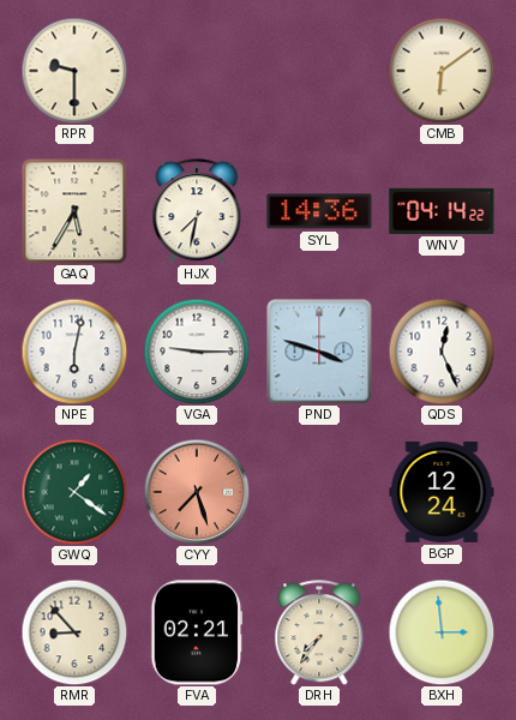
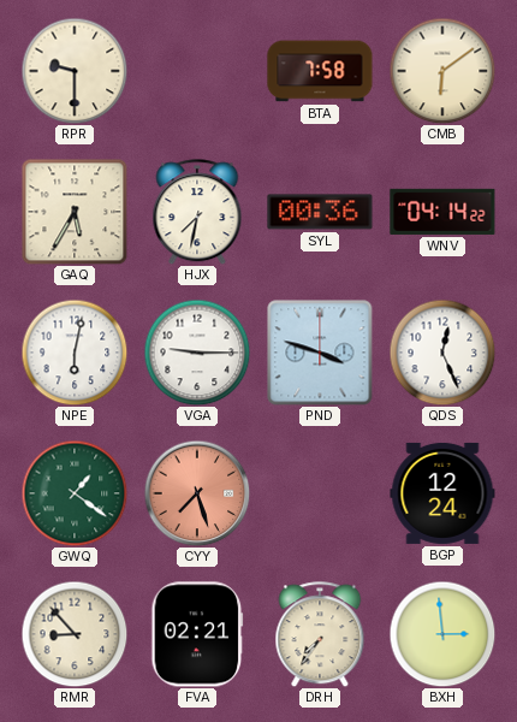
BTA: none -> 7:58 (320, 71)
SYL: 14:36 -> 00:36 (320, 212)
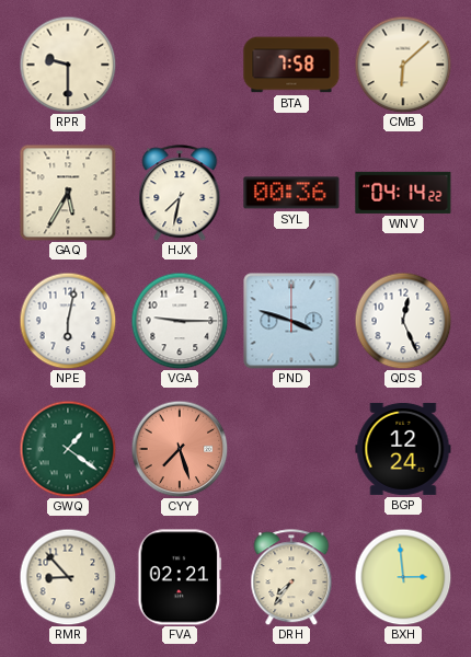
CMB: 6:09 -> 6:08 (403, 65)
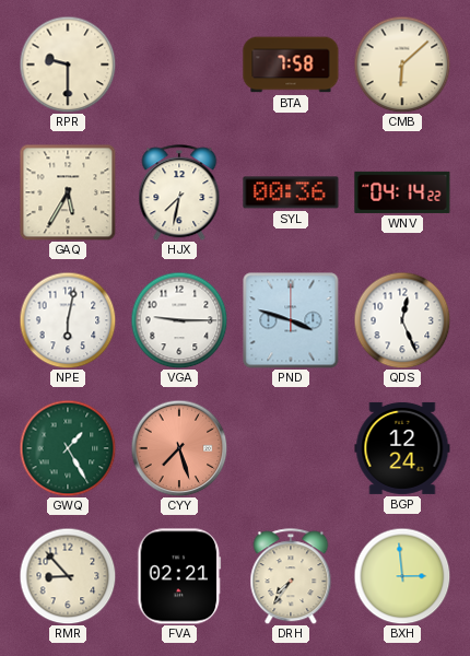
GWQ: 1:21 -> 1:25 (68, 448)
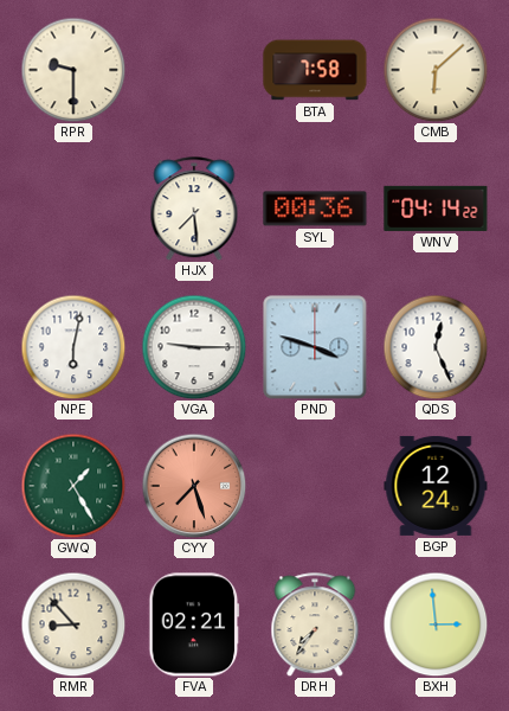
GAQ: 5:35 -> none (68, 192)
HJX: 7:32 -> 7:29 (194, 209)
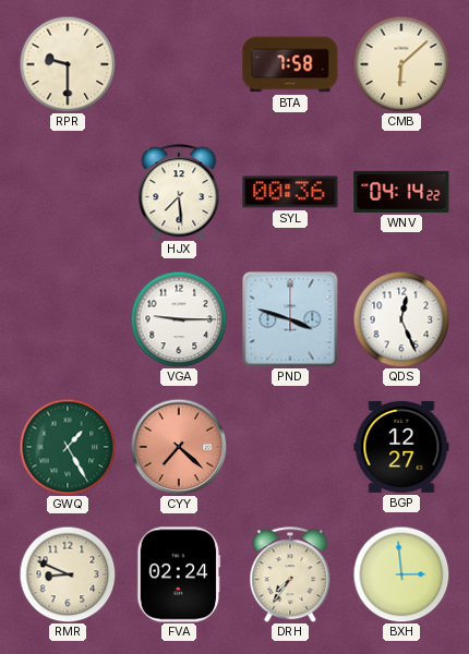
NPE: 6:02 -> none (73, 347)
CYY: 7:27 -> 7:22 (179, 447)
BGP: 12:24 -> 12:27 (401, 447)
RMR: 8:53 -> 8:49 (68, 574)
FVA: 02:21 -> 02:24 (179, 574)
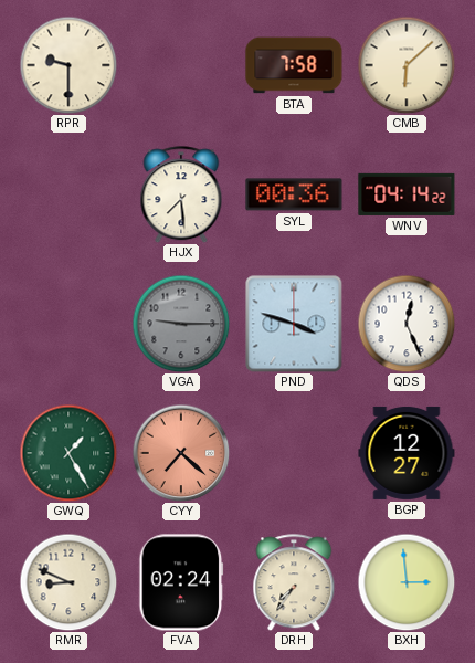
VGA dial: white -> grey (181, 324)
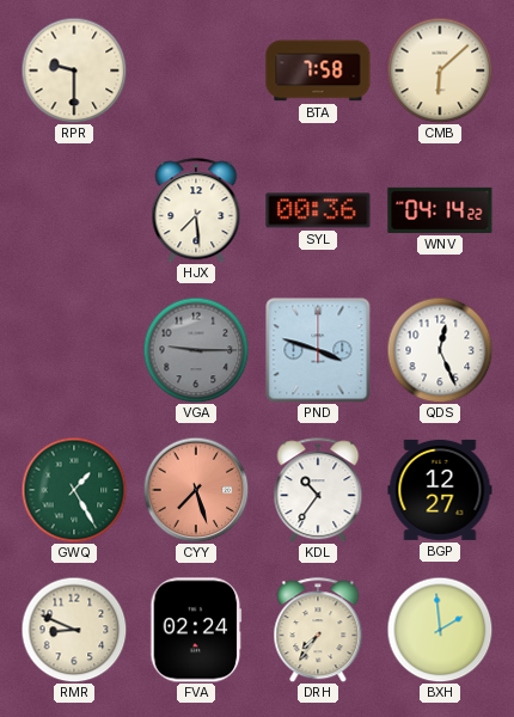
CYY: 7:22 -> 7:27 (196, 490)
KDL: none -> 10:36 (318, 490)
BXH: 2:59 -> 1:59 (440, 630)
